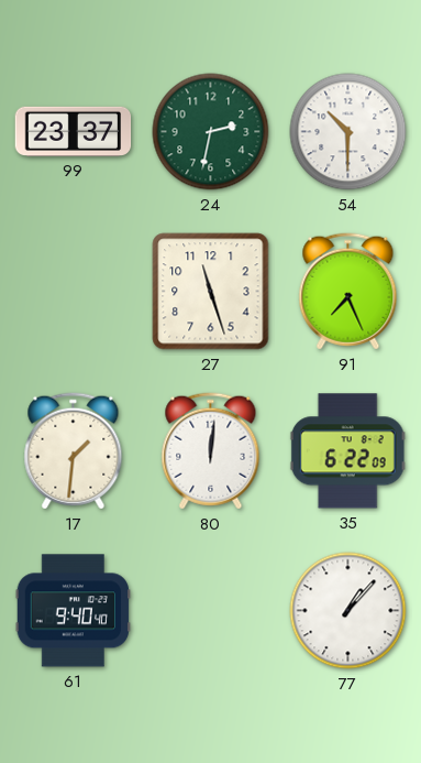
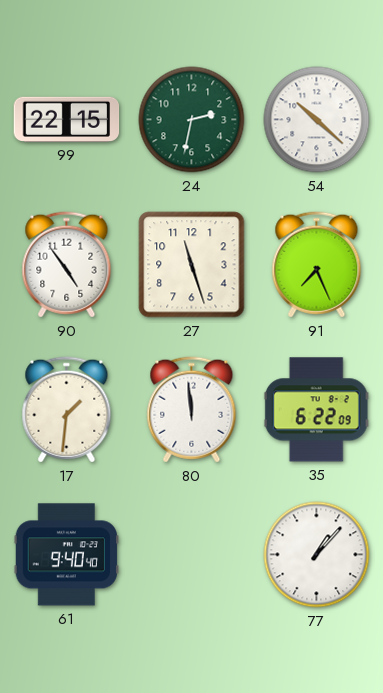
99: 23:37 -> 22:15 (67, 119)
54: 10:30 -> 10:22 (317, 120)
90: none -> 4:54 (67, 265)
80: 12:01 -> 11:59 (192, 410)
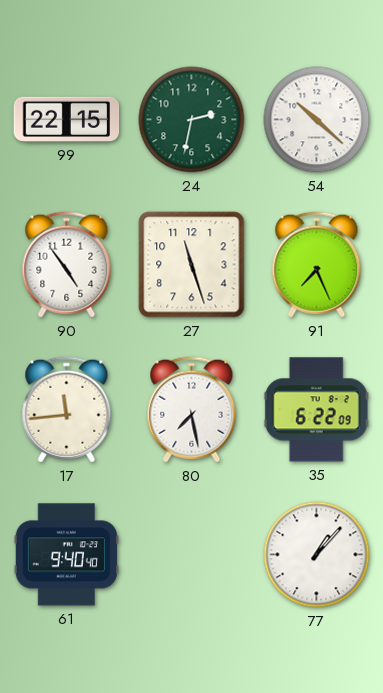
17: 1:31 -> 11:44 (67, 410)
80: 11:59 -> 7:28 (192, 410)
